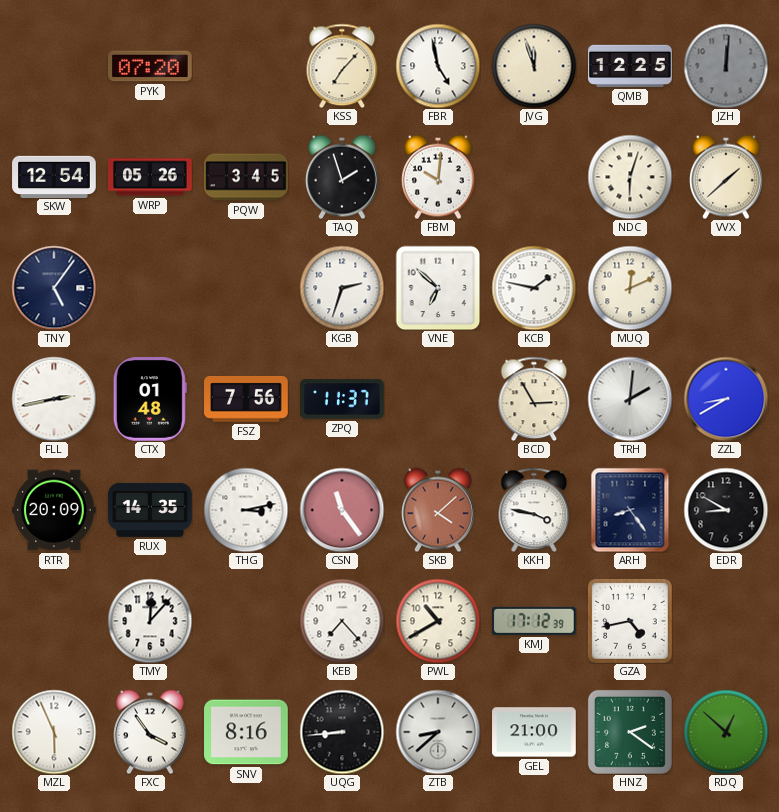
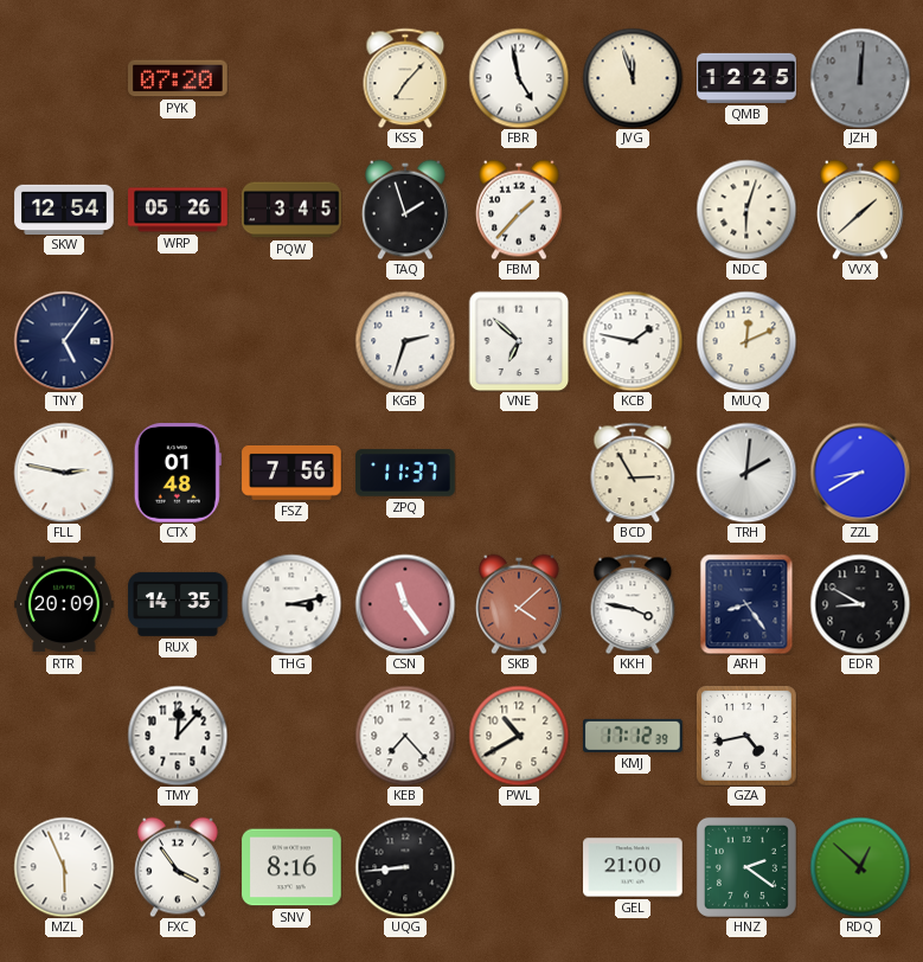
FBM: 10:01 -> 1:37 (520, 210)
FLL: 2:43 -> 2:47 (64, 473)
ZTB: 8:38 -> none (438, 732)
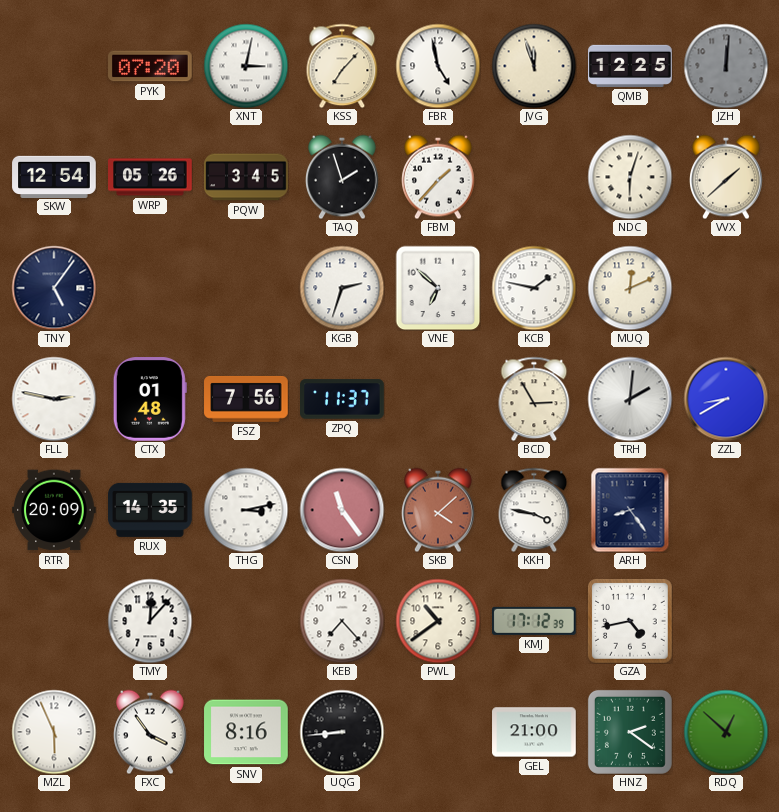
XNT: none -> 3:02 (246, 66)
EDR: 8:50 -> none (860, 604)
PWL: 10:40 -> 10:39 (438, 621)
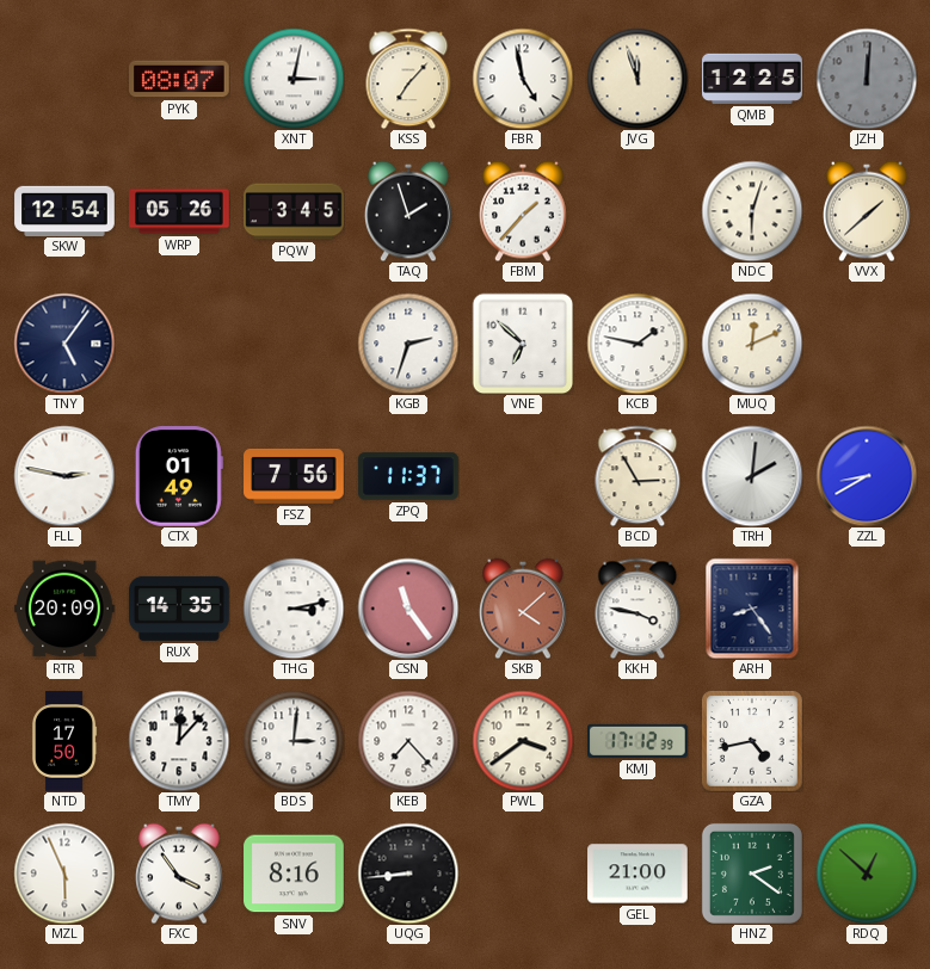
PYK: 07:20 -> 08:07 (179, 79)
CTX: 01:48 -> 01:49 (179, 476)
NTD: none -> 17:50 (64, 741)
BDS: none -> 3:01 (294, 741)
PWL: 10:39 -> 3:39 (523, 741)
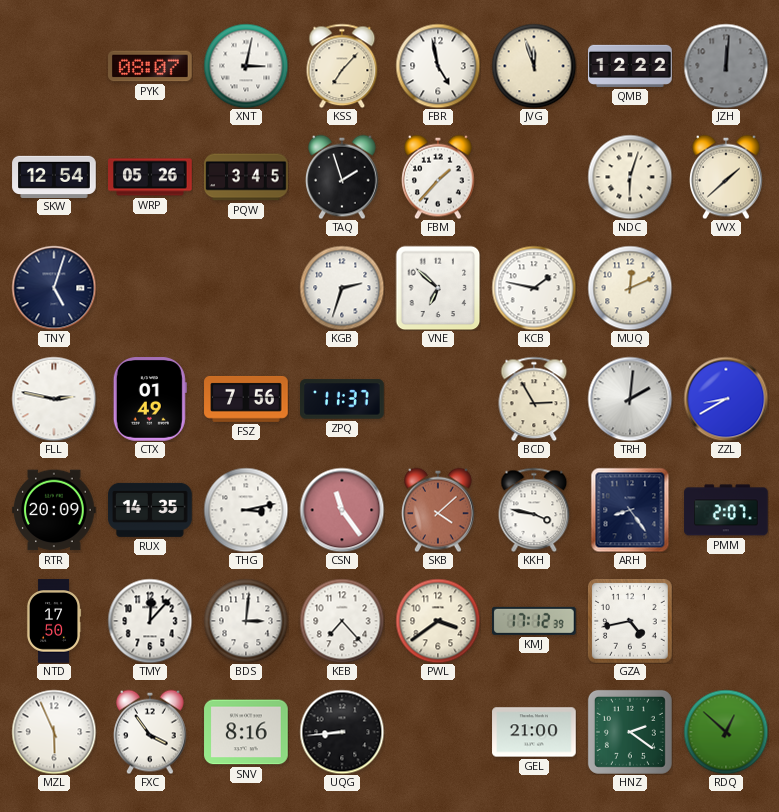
QMB: 12:25 -> 12:22 (630, 66)
TNY: 5:06 -> 5:03 (54, 288)
PMM: none -> 2:07 (726, 510)
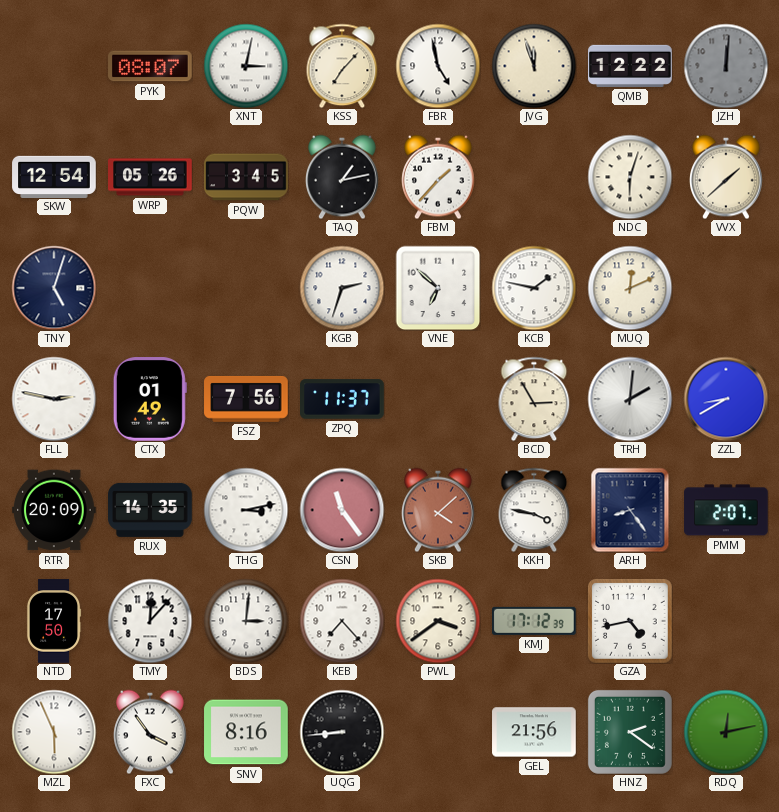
TAQ: 1:57 -> 1:13 (343, 177)
GEL: 21:00 -> 21:56 (534, 732)
RDQ: 12:52 -> 12:13 (726, 732)
